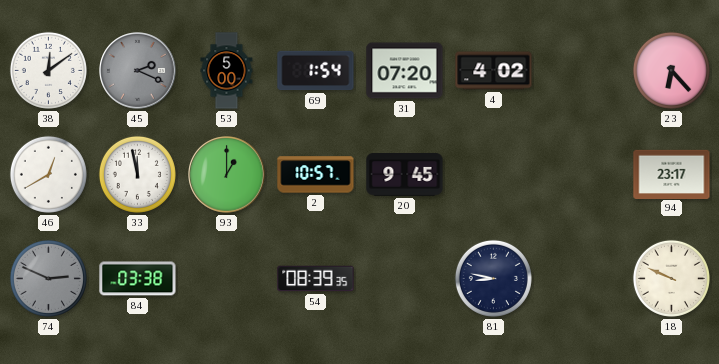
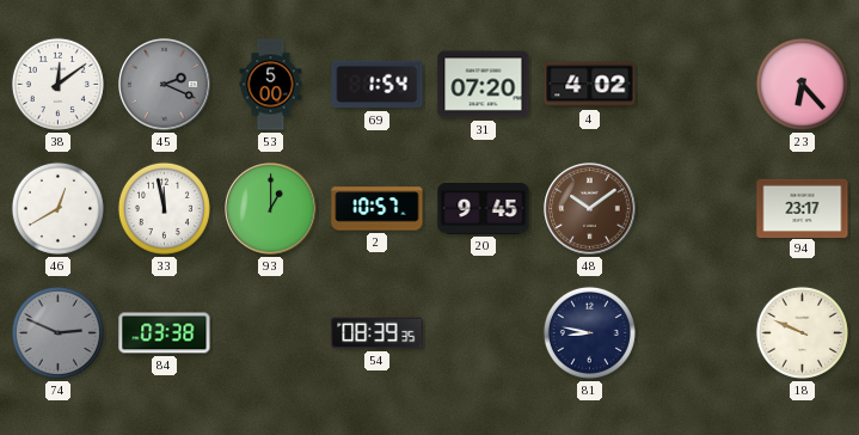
48: none -> 10:09 (590, 209)
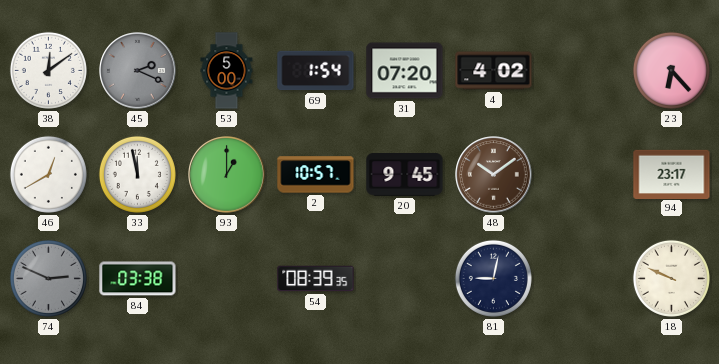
81: 8:47 -> 9:02 (493, 278)
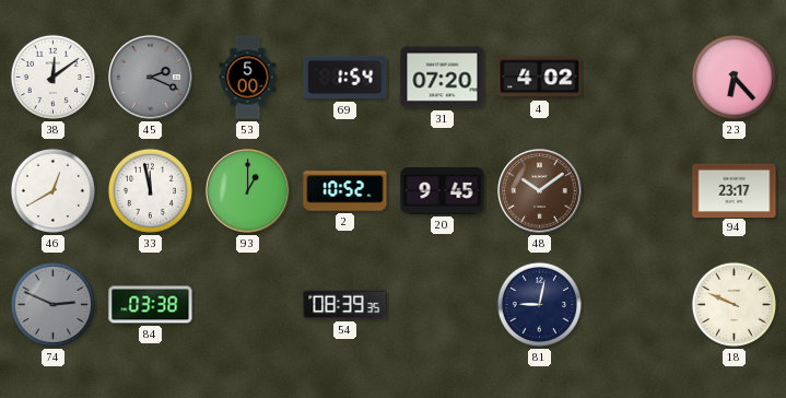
2: 10:57 -> 10:52 (345, 191)
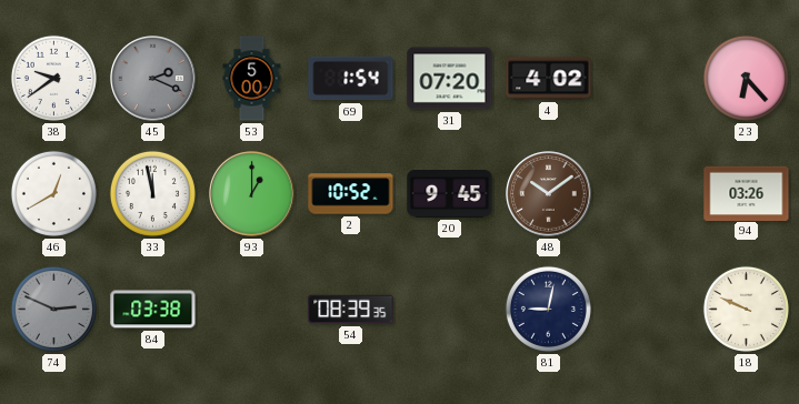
38: 12:09 -> 9:39 (53, 78)
94: 23:17 -> 03:26 (747, 193)
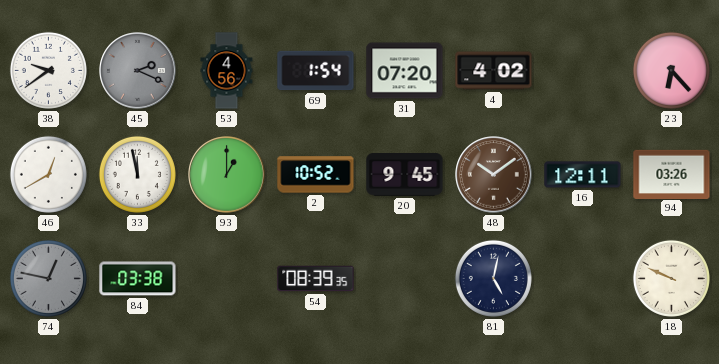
53: 5:00 -> 4:56 (227, 71)
16: none -> 12:11 (583, 175)
74: 2:49 -> 12:47 (48, 278)
81: 9:02 -> 5:02 (493, 278)
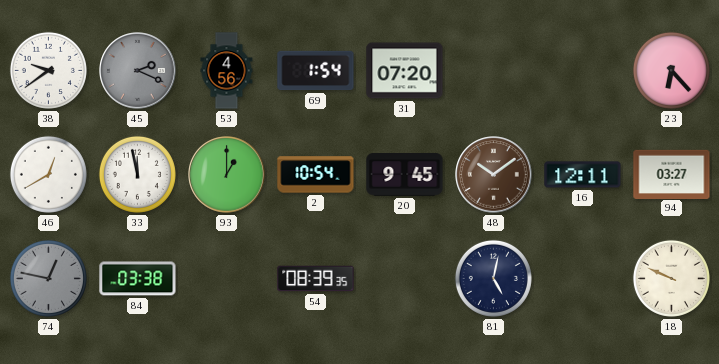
4: 4:02 -> none (494, 71)
2: 10:52 -> 10:54 (316, 175)
94: 03:26 -> 03:27 (672, 174)
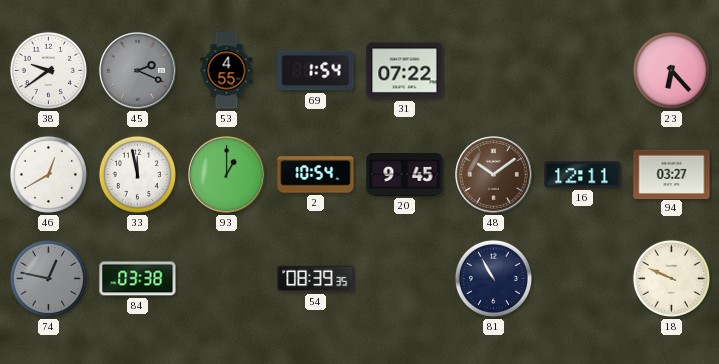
53: 4:56 -> 4:55 (227, 71)
31: 07:20 -> 07:22 (405, 71)
81: 5:02 -> 10:55 (493, 278)
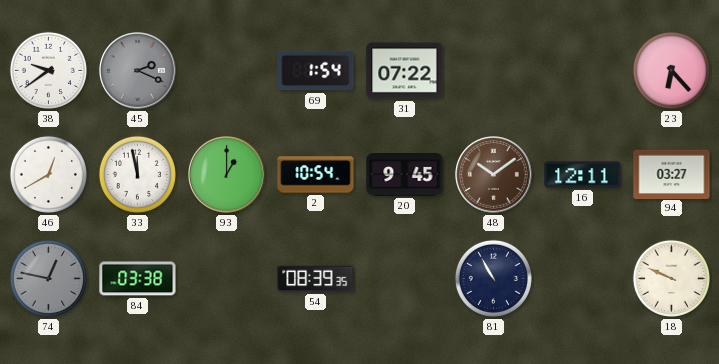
53: 4:55 -> none (227, 71)
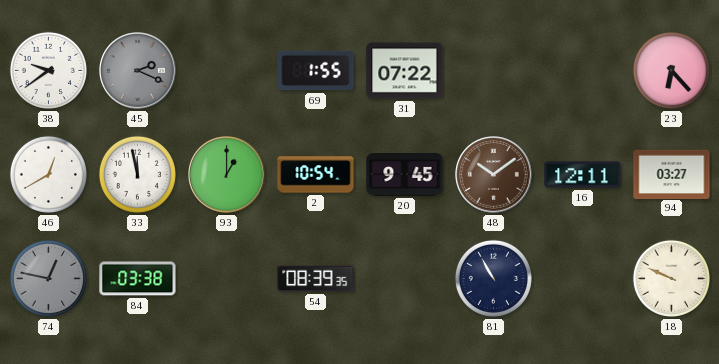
69: 1:54 -> 1:55 (316, 71)
